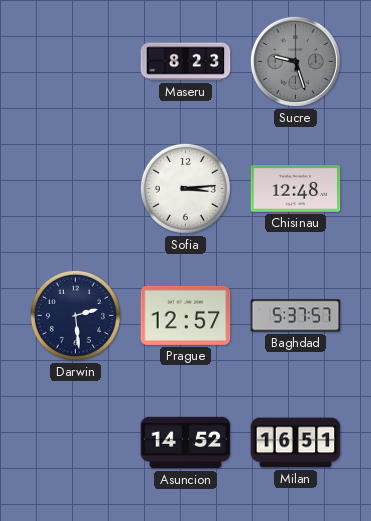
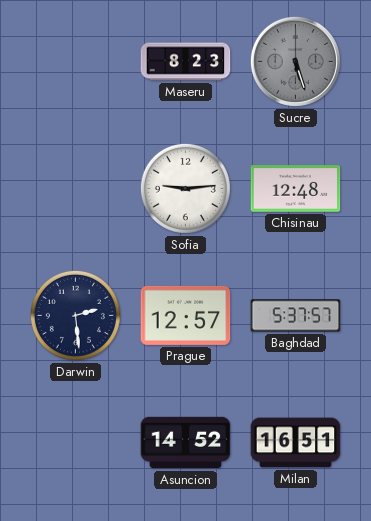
Sucre: 9:27 -> 5:27 (295, 61)
Sofia: 3:14 -> 9:14 (185, 188)
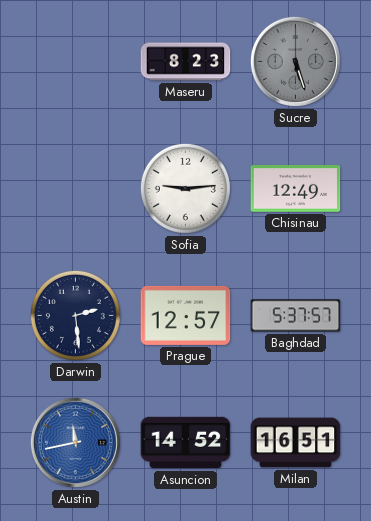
Chisinau: 12:48 -> 12:49 (296, 189)
Austin: none -> 11:43 (75, 442)
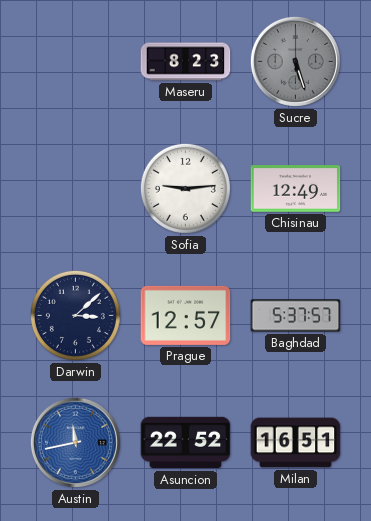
Darwin: 2:29 -> 3:08 (75, 315)
Asuncion: 14:52 -> 22:52 (186, 443)
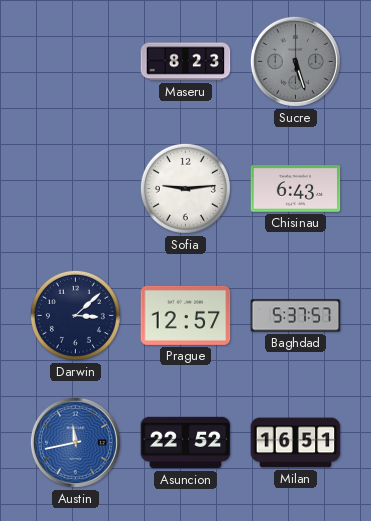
Chisinau: 12:49 -> 6:43 (296, 189)
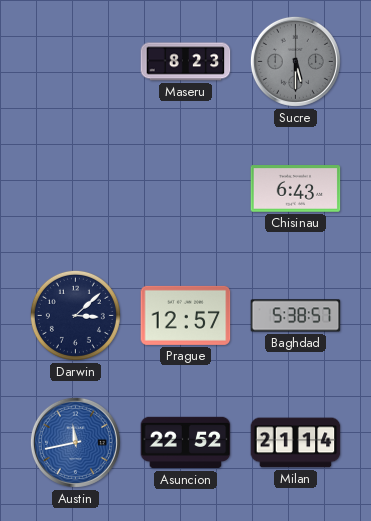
Sucre: 5:27 -> 5:30 (295, 61)
Sofia: 9:14 -> none (185, 188)
Baghdad: 5:37 -> 5:38 (296, 316)
Milan: 16:51 -> 21:14 (296, 443)
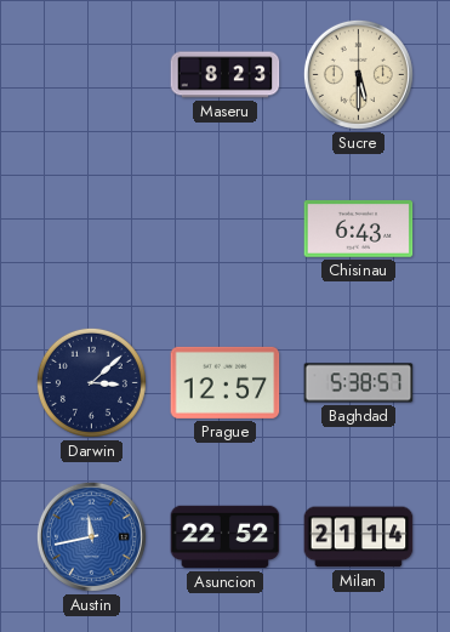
Sucre dial: grey -> cream (358, 74)
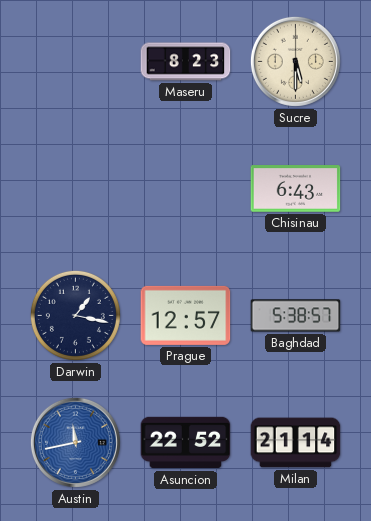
Darwin: 3:08 -> 1:17 (75, 315)
